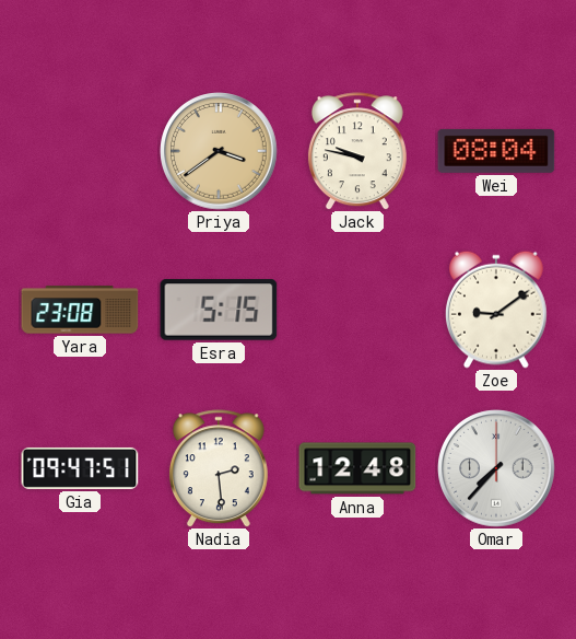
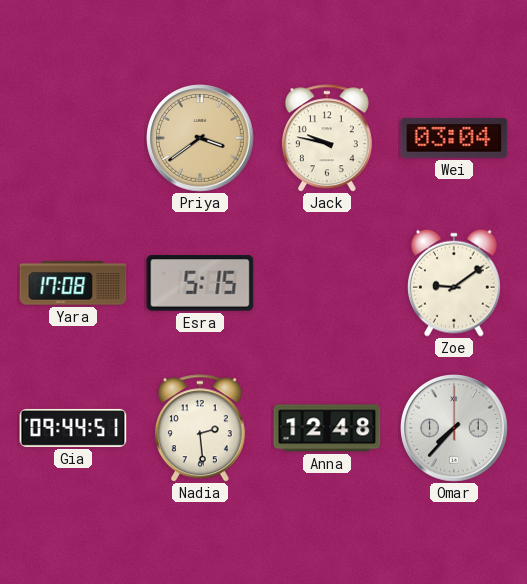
Wei: 08:04 -> 03:04 (454, 138)
Yara: 23:08 -> 17:08 (73, 283)
Gia: 09:47 -> 09:44 (73, 428)
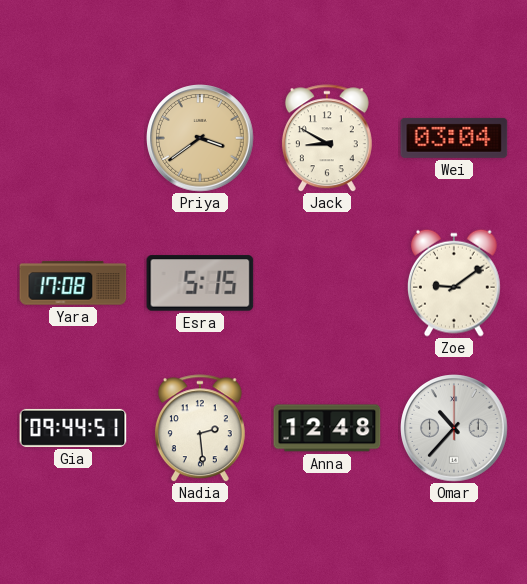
Jack: 9:47 -> 8:50 (327, 138)
Omar: 7:37 -> 10:37 (454, 428)
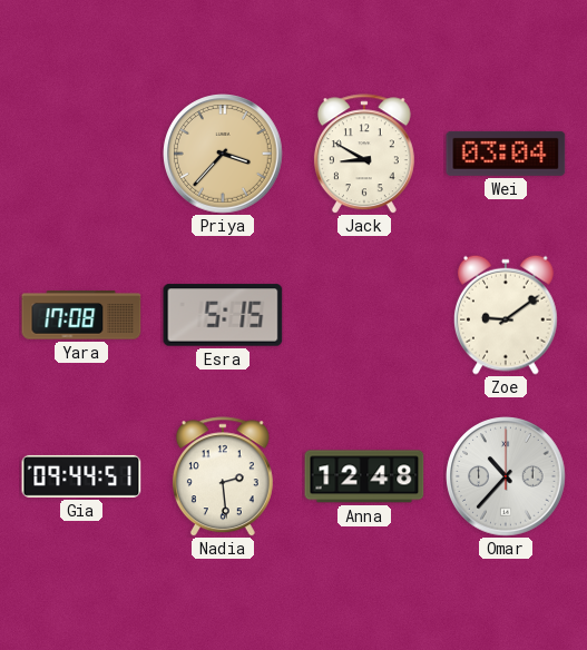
Priya: 3:39 -> 3:37 (223, 154)
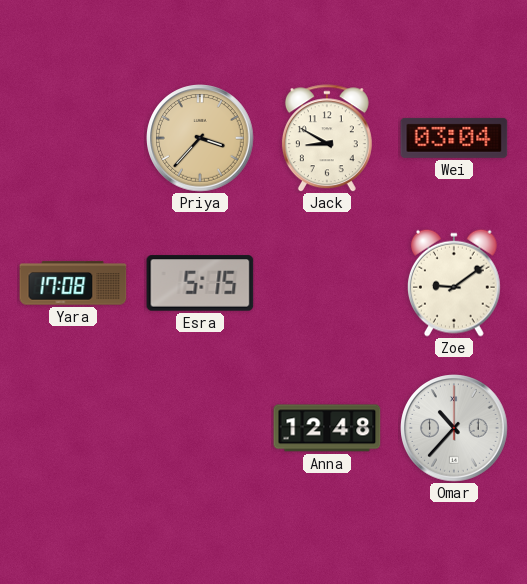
Gia: 09:44 -> none (81, 476)
Nadia: 2:29 -> none (223, 476)
